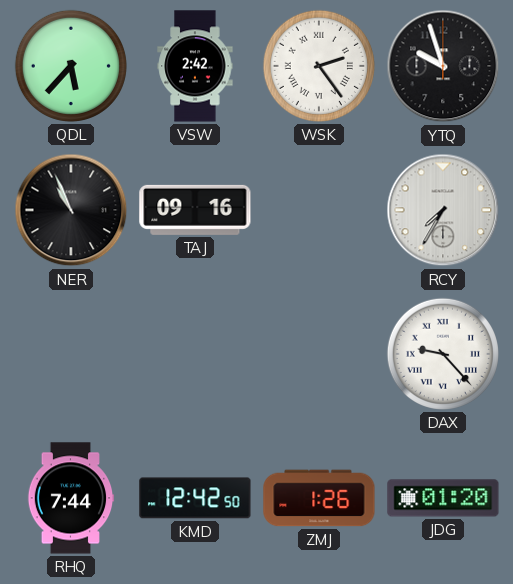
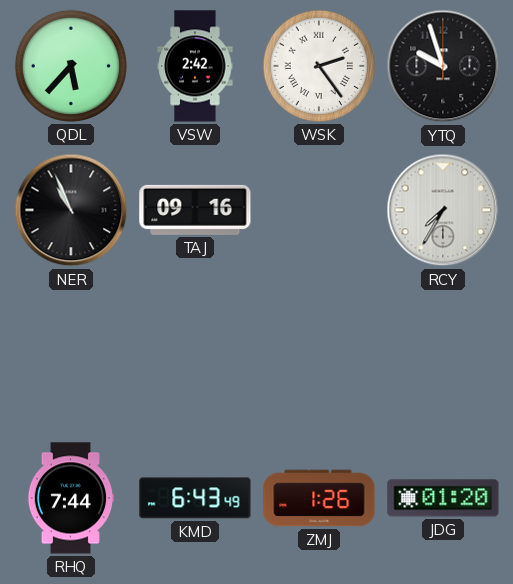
DAX: 9:23 -> none (443, 354)
KMD: 12:42 -> 6:43 (195, 498)
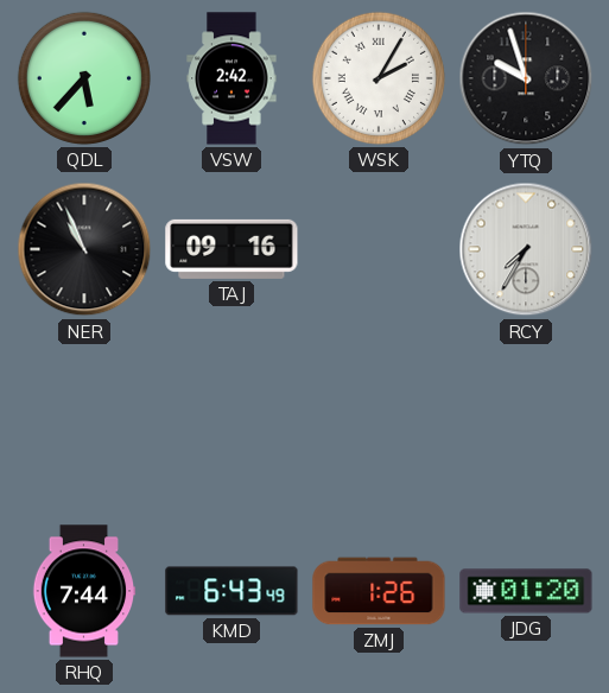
WSK: 2:24 -> 2:05 (379, 78)
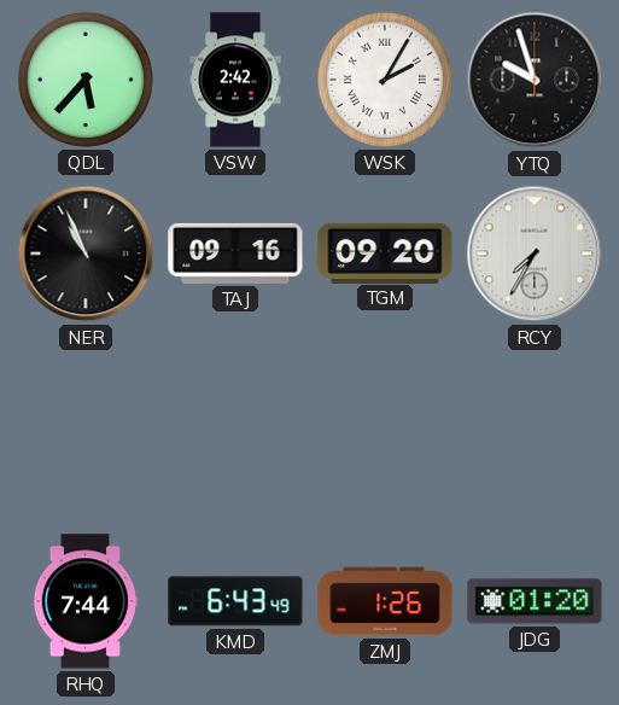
TGM: none -> 09:20 (385, 252)
